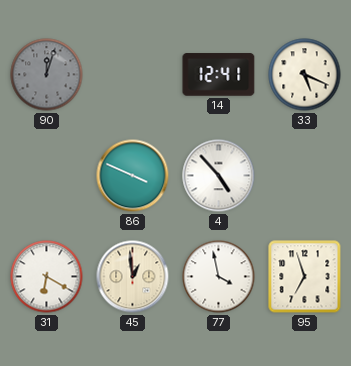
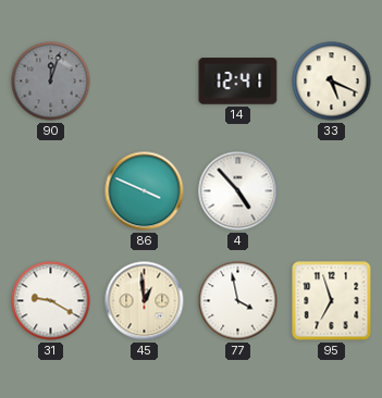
31: 6:20 -> 9:20 (51, 301)
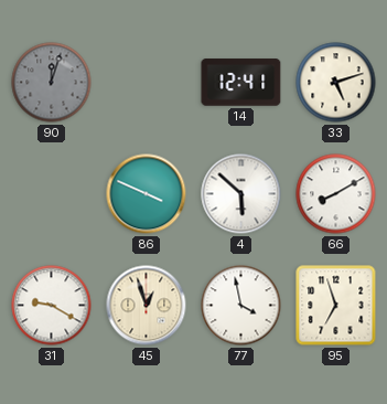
33: 5:19 -> 5:12 (336, 83)
4: 4:53 -> 5:52 (241, 194)
66: none -> 8:10 (336, 194)
45: 12:59 -> 12:57 (147, 306)
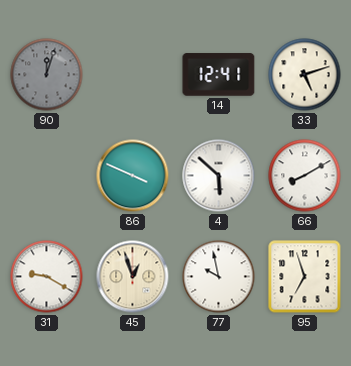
77: 3:58 -> 9:58 (219, 277)
